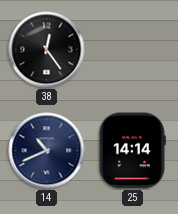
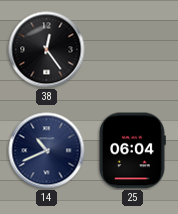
25: 14:14 -> 06:04 (132, 151)
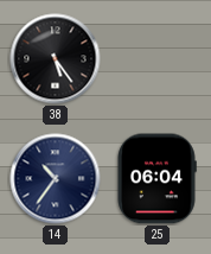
38: 12:24 -> 5:24 (56, 59)
14: 10:41 -> 10:36 (56, 179)
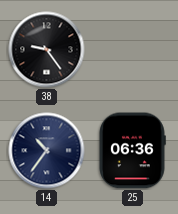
38: 5:24 -> 9:24 (47, 50)
25: 06:04 -> 06:36 (132, 151)
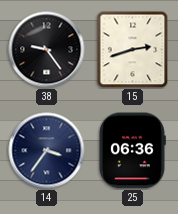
15: none -> 2:42 (133, 49)
14: 10:36 -> 3:36 (47, 151)
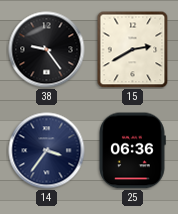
15: 2:42 -> 2:40 (133, 49)
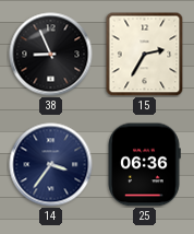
38: 9:24 -> 8:56 (51, 55)
15: 2:40 -> 2:35 (145, 54)
